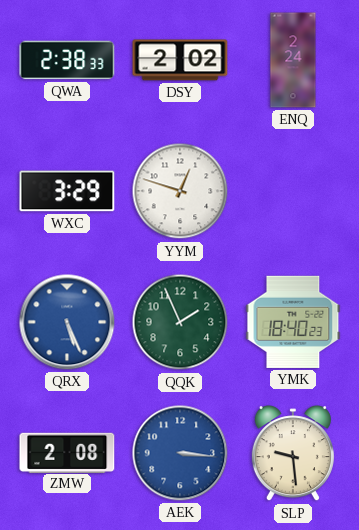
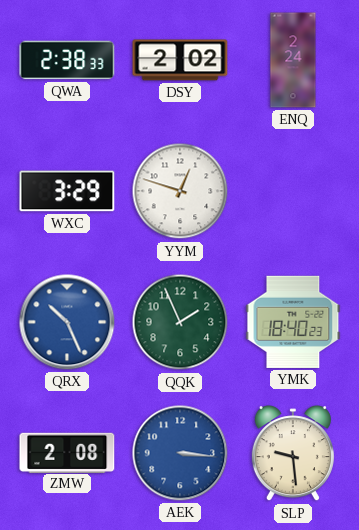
QRX: 5:26 -> 10:26 (67, 322)
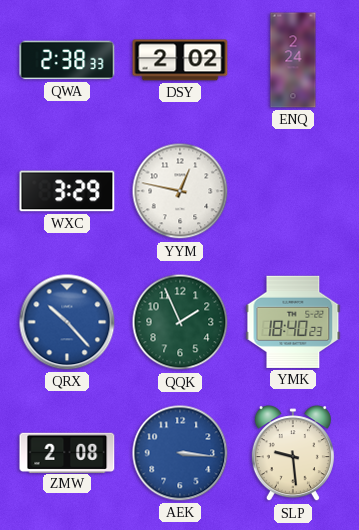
YYM: 12:48 -> 12:47 (180, 191)
QRX: 10:26 -> 10:23 (67, 322)
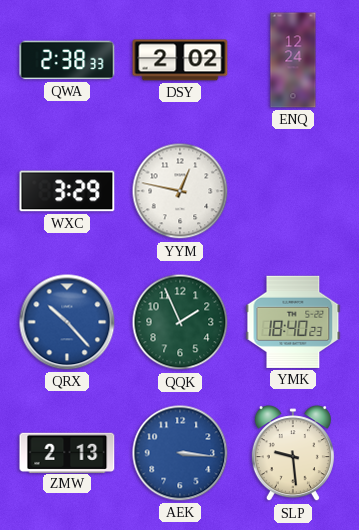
ENQ: 2:24 -> 12:24 (293, 60)
ZMW: 2:08 -> 2:13 (67, 452)
